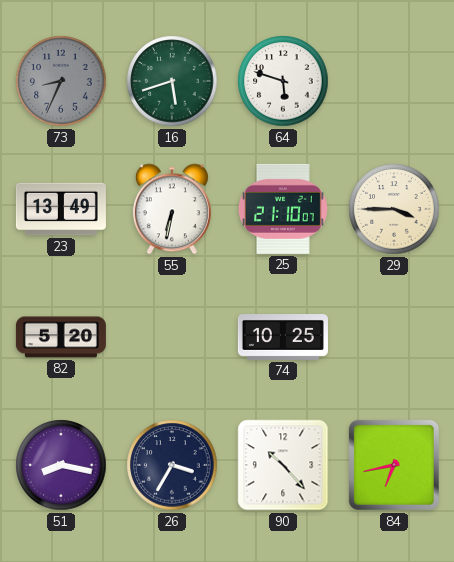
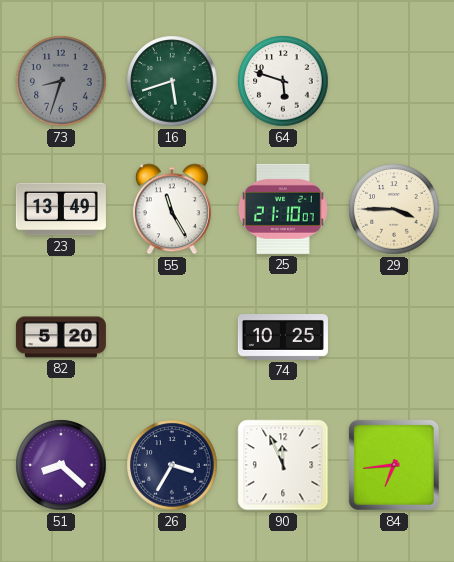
73: 8:34 -> 8:33 (61, 81)
55: 6:32 -> 11:25 (172, 209)
51: 8:17 -> 8:22 (61, 465)
90: 10:23 -> 11:56 (283, 465)
84: 6:43 -> 6:44 (394, 465)
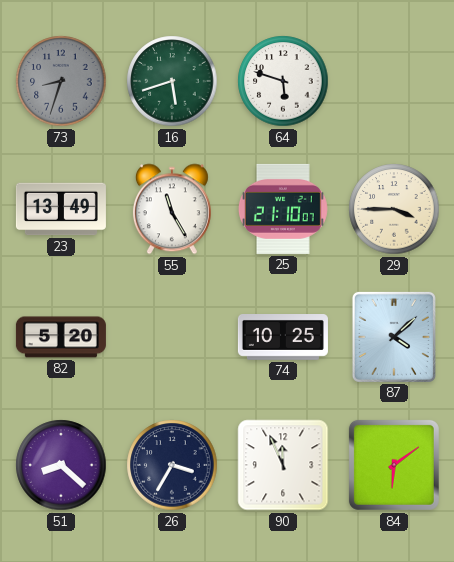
87: none -> 4:08 (394, 337)
84: 6:44 -> 6:09 (394, 465)
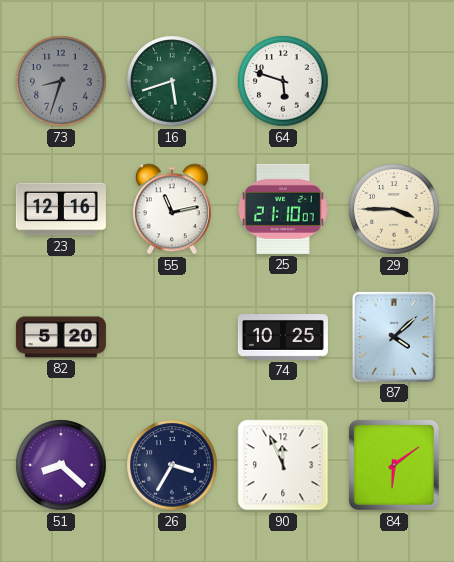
23: 13:49 -> 12:16 (61, 209)
55: 11:25 -> 11:13 (172, 209)
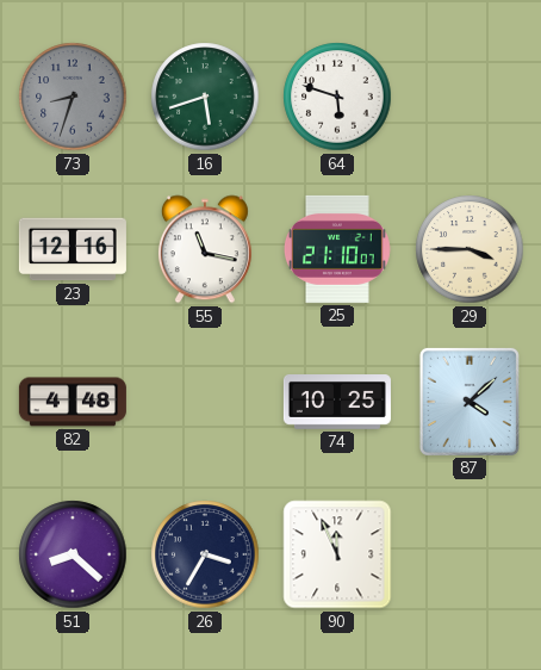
55: 11:13 -> 11:17 (205, 249)
82: 5:20 -> 4:48 (73, 402)
84: 6:09 -> none (394, 465)
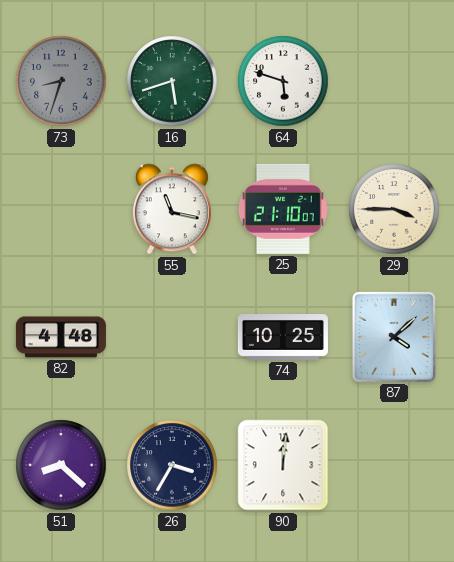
23: 12:16 -> none (73, 249)
90: 11:56 -> 12:01 (283, 465)
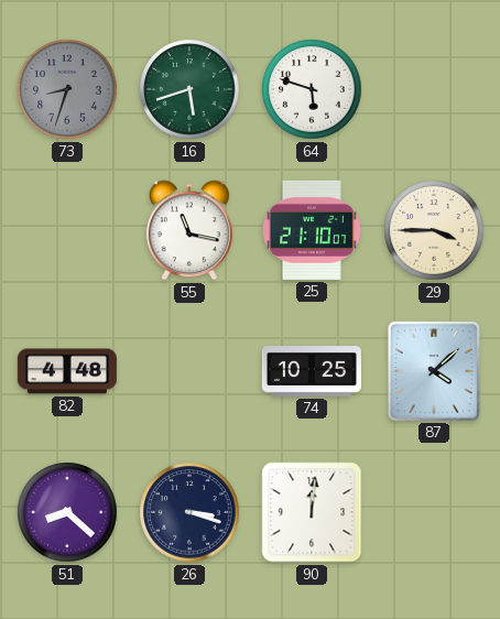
26: 3:35 -> 3:18 (189, 512)
